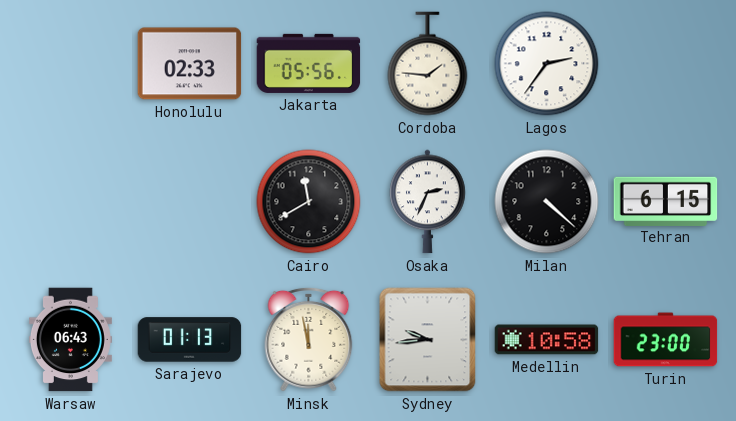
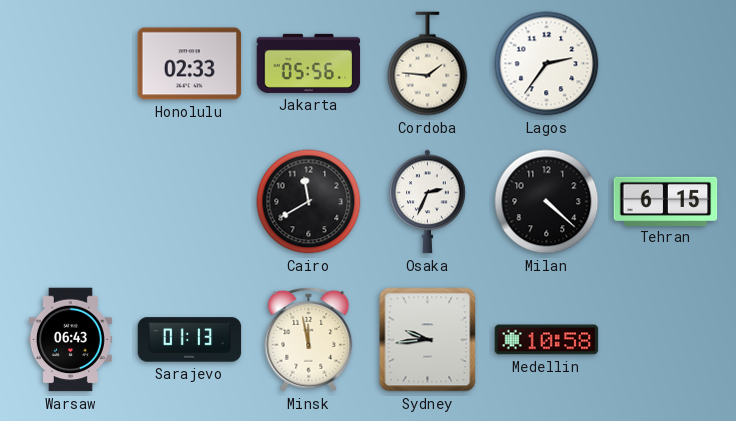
Turin: 23:00 -> none (666, 340)
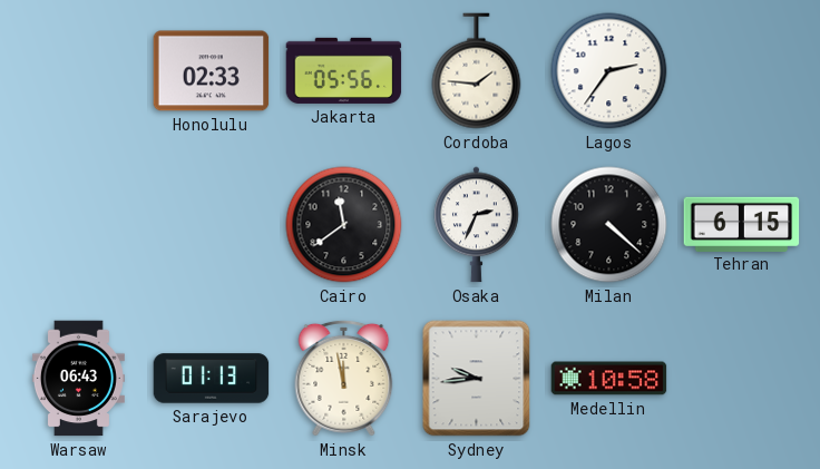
Cairo: 11:40 -> 11:39 (344, 225)
